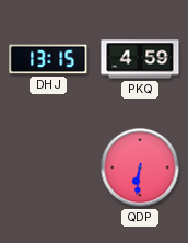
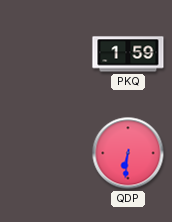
DHJ: 13:15 -> none (48, 59)
PKQ: 4:59 -> 1:59 (128, 54)
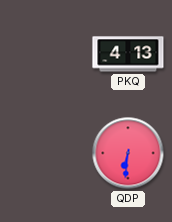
PKQ: 1:59 -> 4:13 (128, 54)
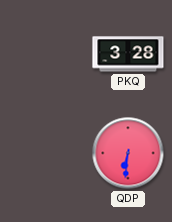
PKQ: 4:13 -> 3:28 (128, 54)
